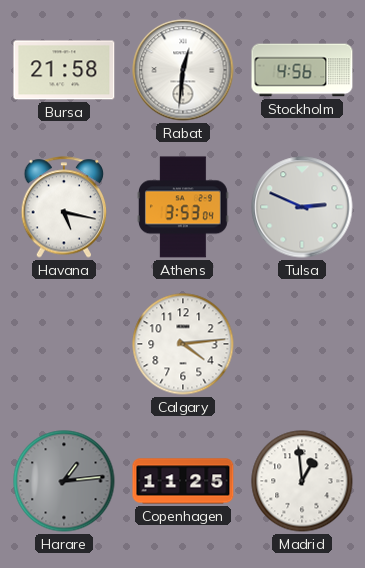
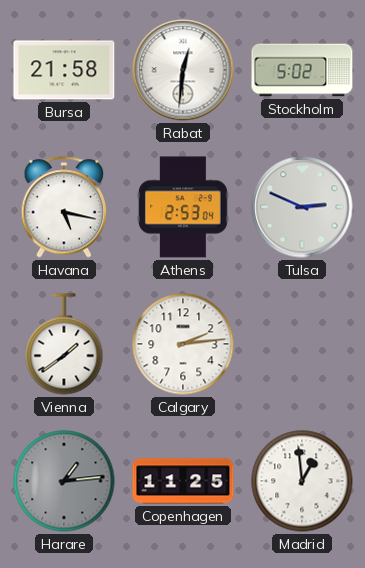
Stockholm: 4:56 -> 5:02 (302, 70)
Athens: 3:53 -> 2:53 (183, 207)
Vienna: none -> 1:39 (64, 344)
Calgary: 4:14 -> 2:14 (183, 344)
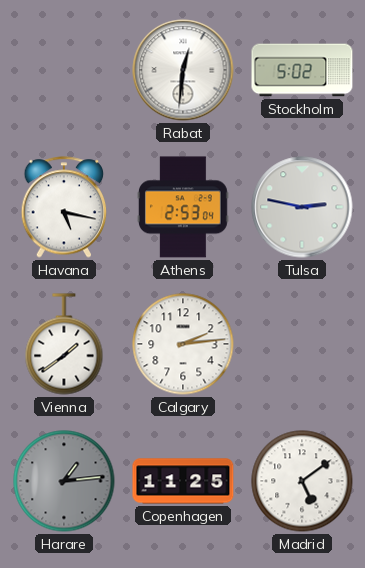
Bursa: 21:58 -> none (64, 70)
Tulsa: 2:49 -> 2:47 (302, 207)
Madrid: 12:59 -> 5:09 (302, 481)
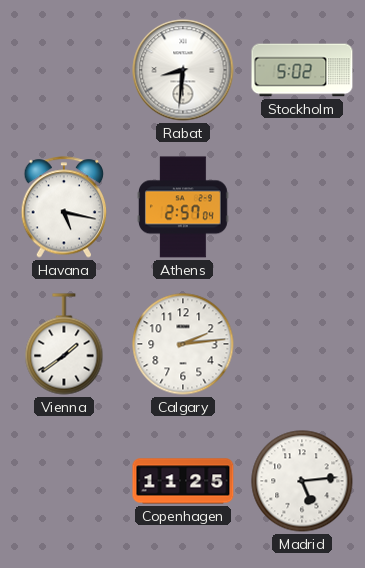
Rabat: 12:31 -> 8:31 (183, 70)
Athens: 2:53 -> 2:57 (183, 207)
Tulsa: 2:47 -> none (302, 207)
Harare: 1:14 -> none (64, 481)
Madrid: 5:09 -> 5:14 (302, 481)
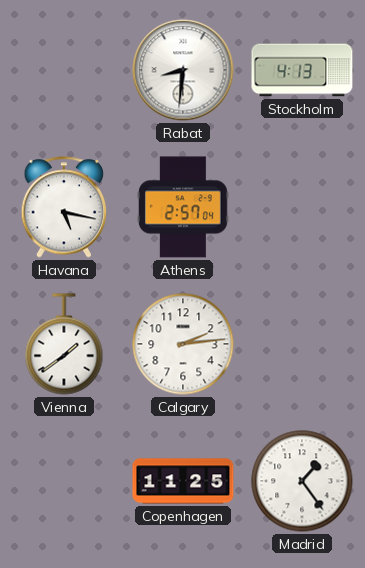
Stockholm: 5:02 -> 4:13 (302, 70)
Madrid: 5:14 -> 1:24 (302, 481)
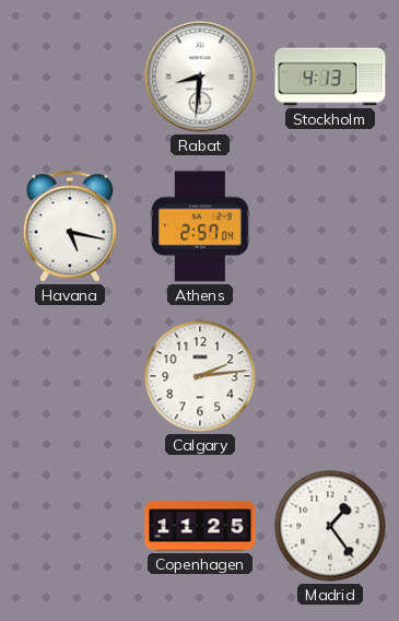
Vienna: 1:39 -> none (64, 344)
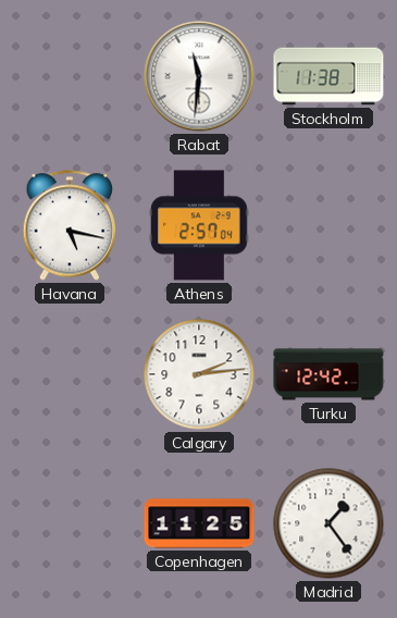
Rabat: 8:31 -> 11:31 (199, 76)
Stockholm: 4:13 -> 11:38 (328, 76)
Turku: none -> 12:42 (328, 374)
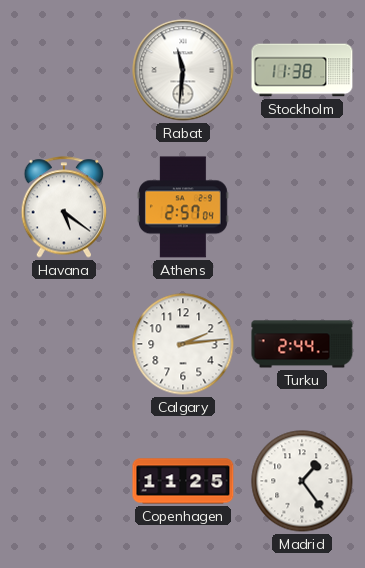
Havana: 5:17 -> 5:21 (64, 207)
Turku: 12:42 -> 2:44 (302, 344)
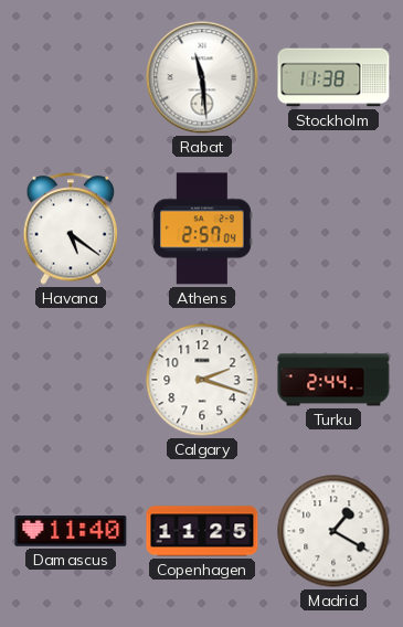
Rabat: 11:31 -> 11:29 (202, 77)
Calgary: 2:14 -> 2:18 (202, 380)
Damascus: none -> 11:40 (71, 531)
Madrid: 1:24 -> 1:20 (333, 531)
